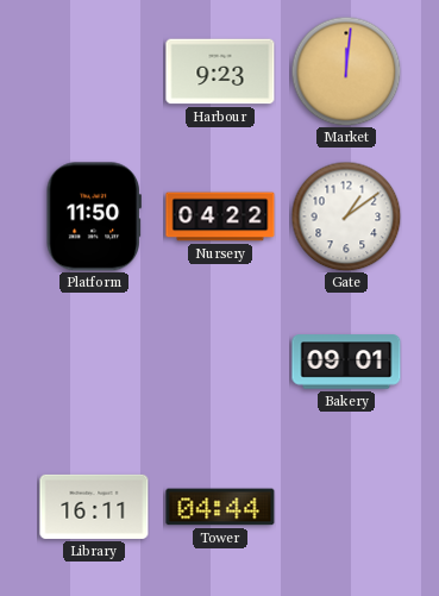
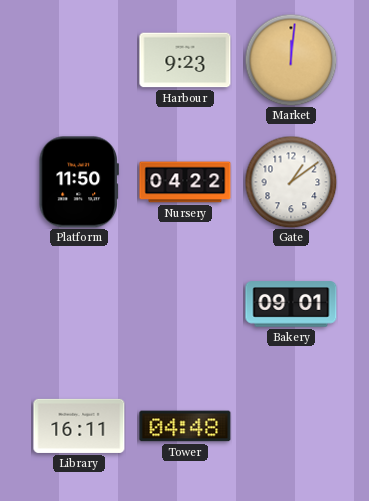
Tower: 04:44 -> 04:48 (185, 426)
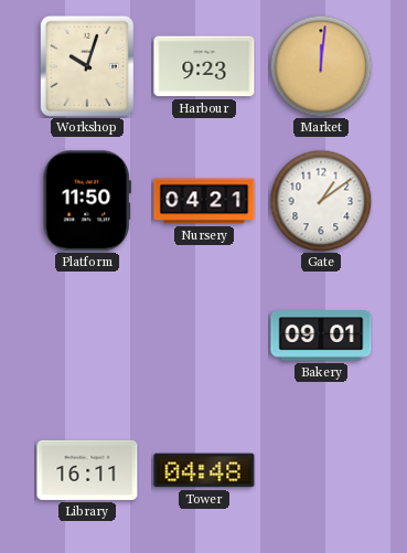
Workshop: none -> 10:03 (87, 66)
Nursery: 04:22 -> 04:21 (204, 201)
